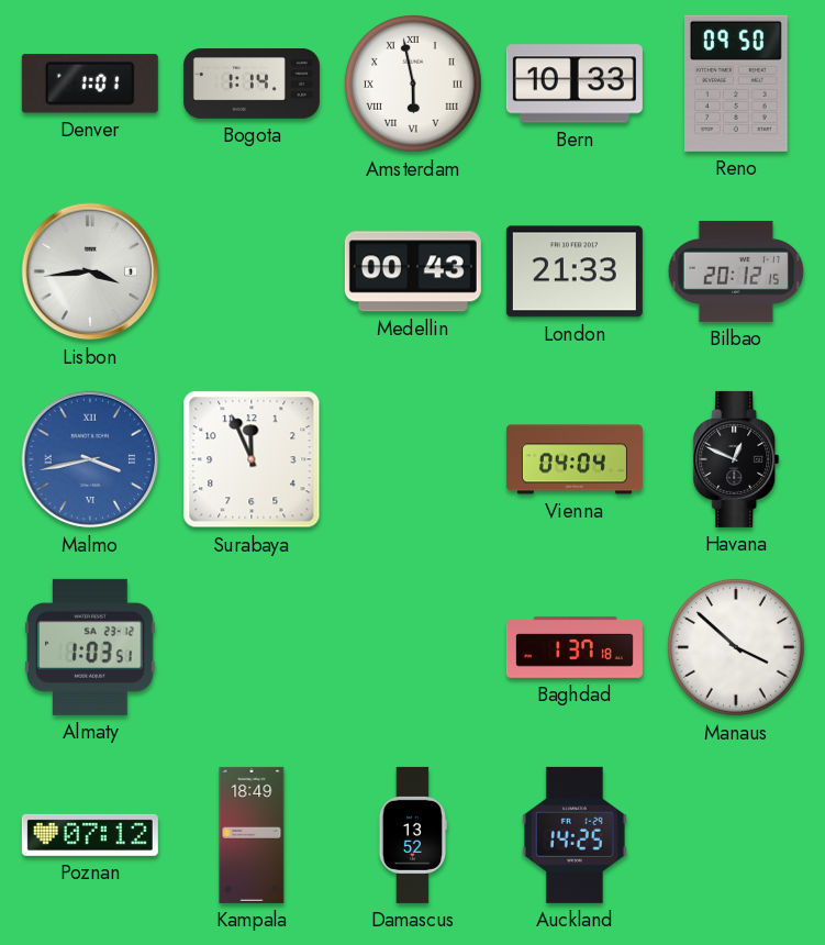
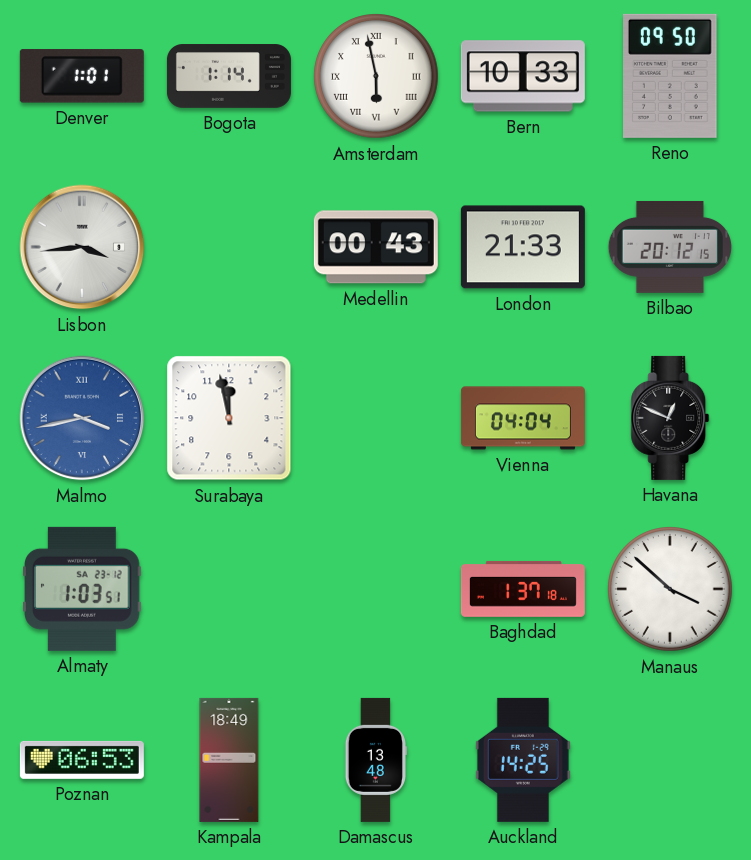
Surabaya: 11:56 -> 11:58 (229, 418)
Poznan: 07:12 -> 06:53 (82, 760)
Damascus: 13:52 -> 13:48 (375, 760)
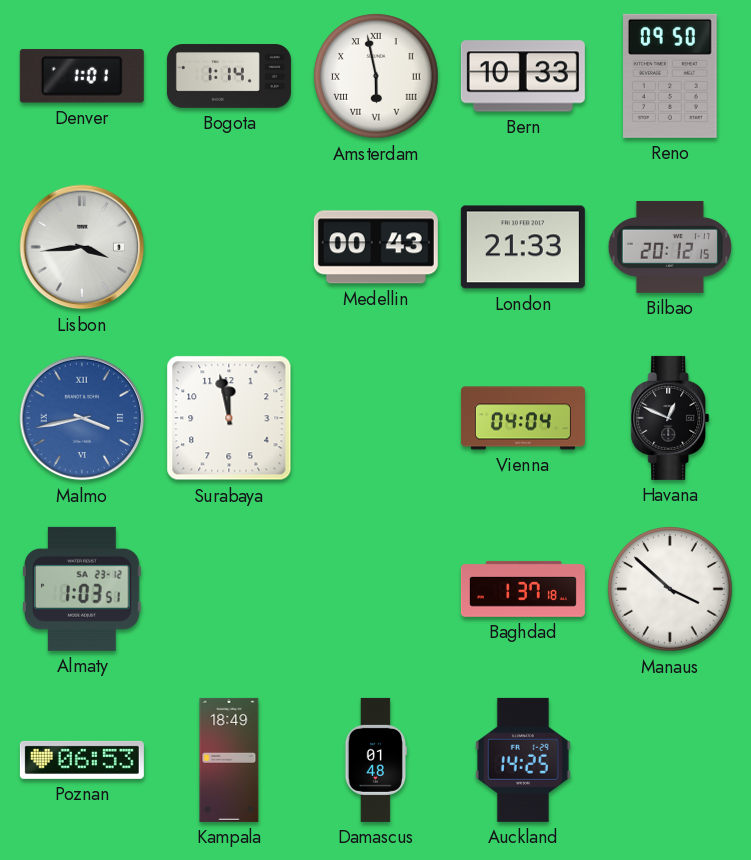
Damascus: 13:48 -> 01:48 (375, 760)
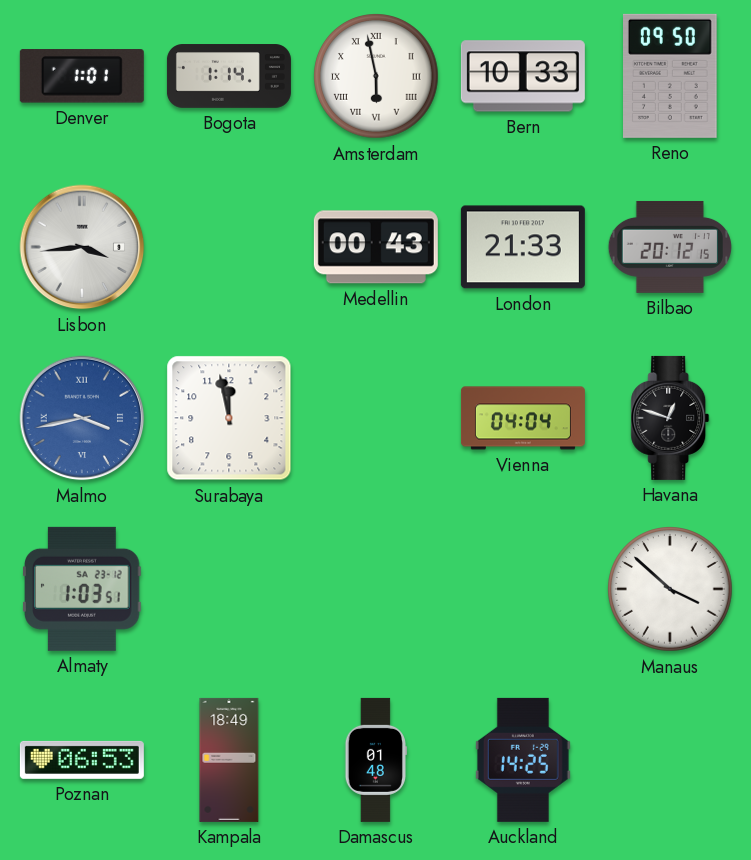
Havana: 12:49 -> 12:48 (670, 418)
Baghdad: 1:37 -> none (523, 589)
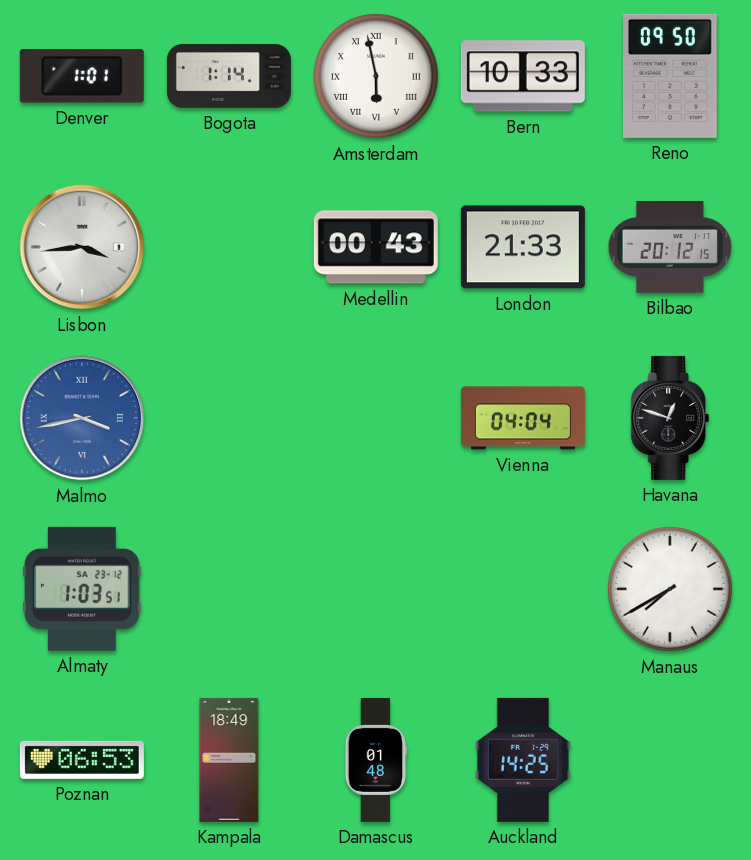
Surabaya: 11:58 -> none (229, 418)
Manaus: 3:52 -> 7:40 (670, 589)
